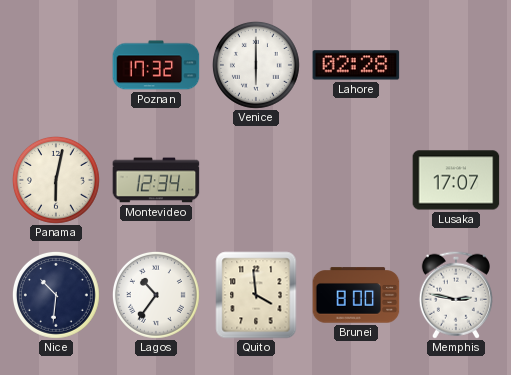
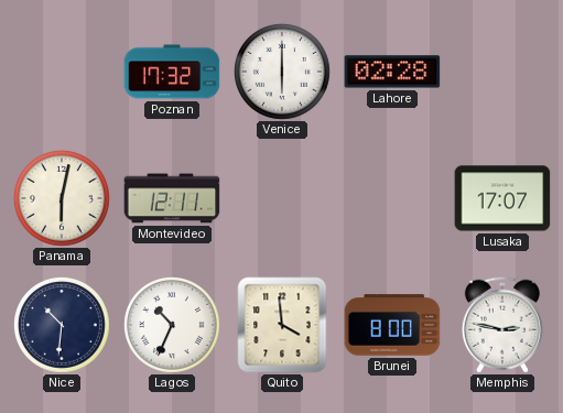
Montevideo: 12:34 -> 12:11 (172, 198)
Lagos: 10:36 -> 10:34 (172, 325)
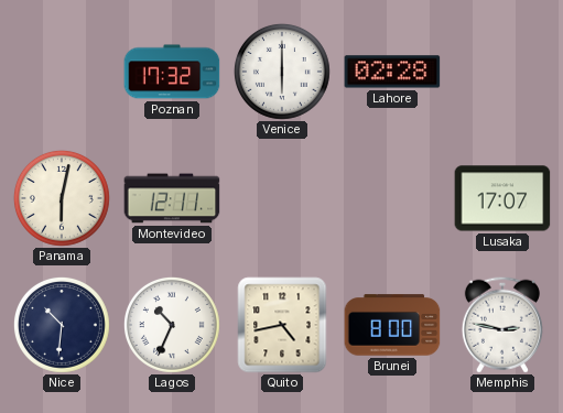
Quito: 3:59 -> 4:43 (282, 325)
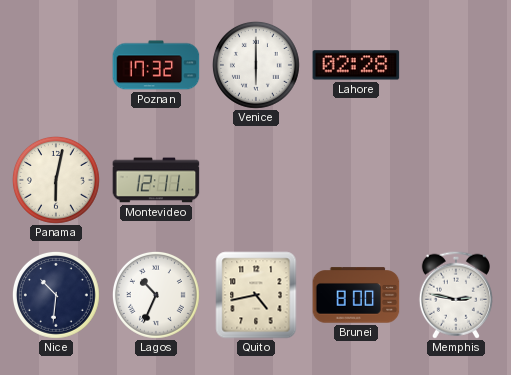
Lusaka: 17:07 -> none (502, 198)
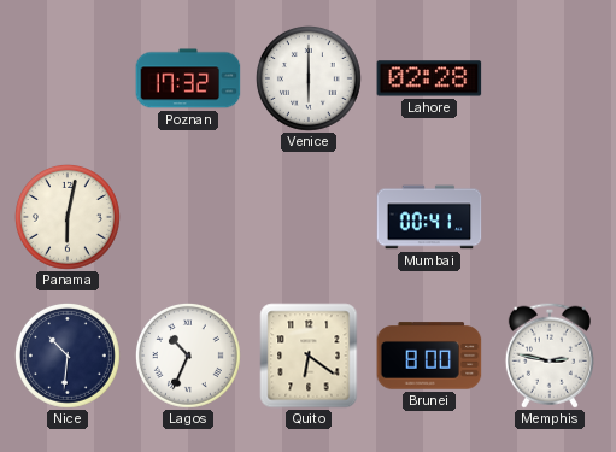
Montevideo: 12:11 -> none (156, 180)
Mumbai: none -> 00:41 (429, 217)
Quito: 4:43 -> 6:21 (309, 356)
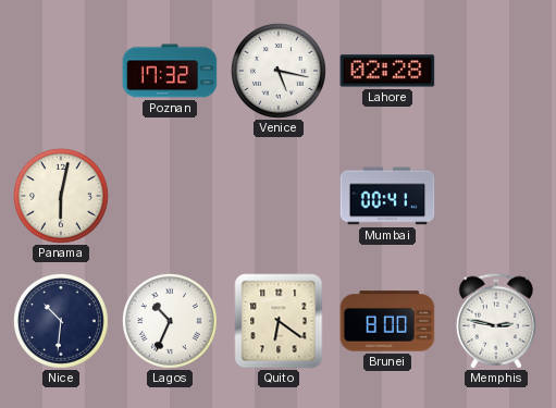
Venice: 6:00 -> 5:17 (279, 71)
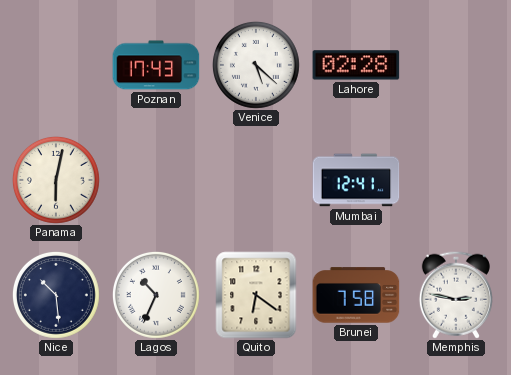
Poznan: 17:32 -> 17:43 (156, 65)
Venice: 5:17 -> 5:22 (256, 65)
Mumbai: 00:41 -> 12:41 (356, 180)
Nice: 10:31 -> 10:29 (56, 295)
Brunei: 8:00 -> 7:58 (356, 295)
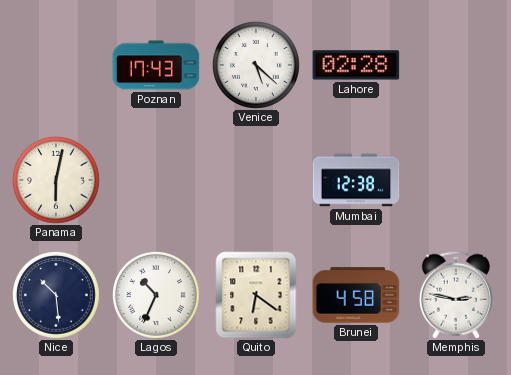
Mumbai: 12:41 -> 12:38 (356, 180)
Brunei: 7:58 -> 4:58 (356, 295)
